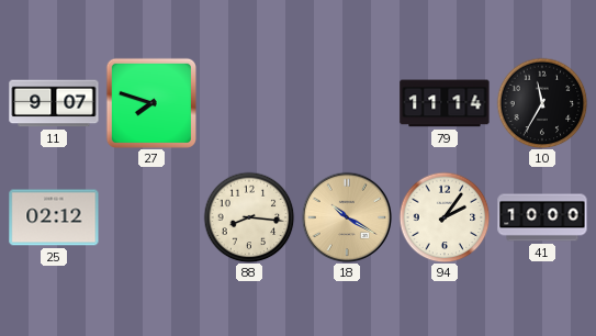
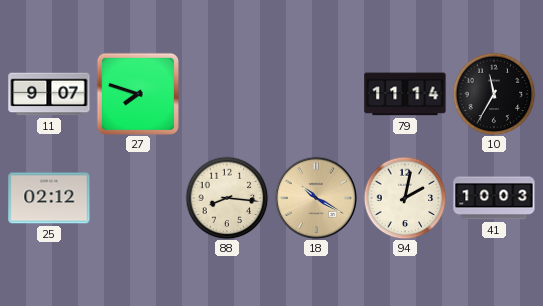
94: 2:06 -> 2:02 (405, 198)
41: 10:00 -> 10:03 (494, 198)
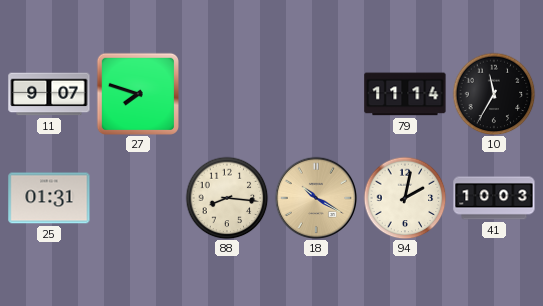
25: 02:12 -> 01:31 (49, 198)
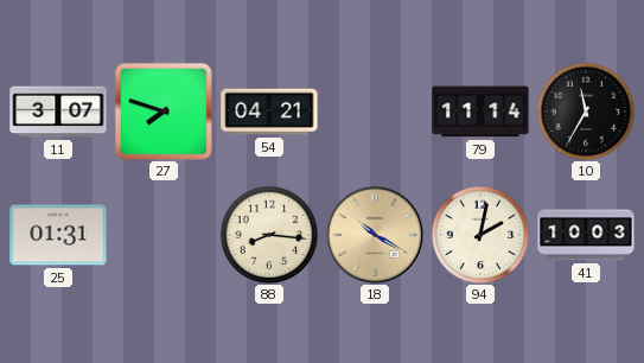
11: 9:07 -> 3:07 (58, 112)
54: none -> 04:21 (269, 112)
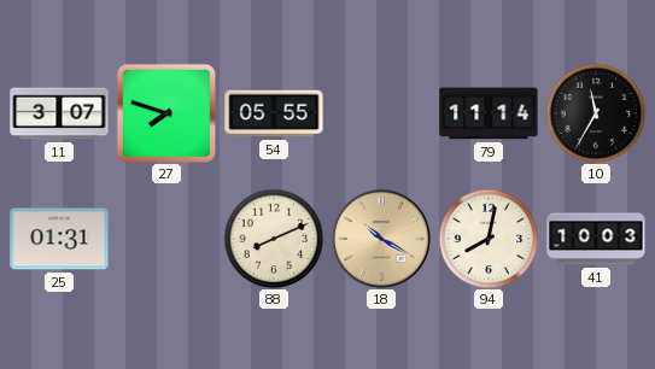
54: 04:21 -> 05:55 (274, 113)
88: 8:16 -> 8:11 (274, 239)
94: 2:02 -> 8:02 (489, 239)
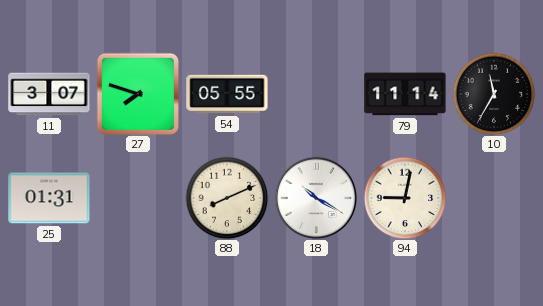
18 dial: champagne -> white (316, 198)
94: 8:02 -> 9:02 (405, 198)
41: 10:03 -> none (596, 239)
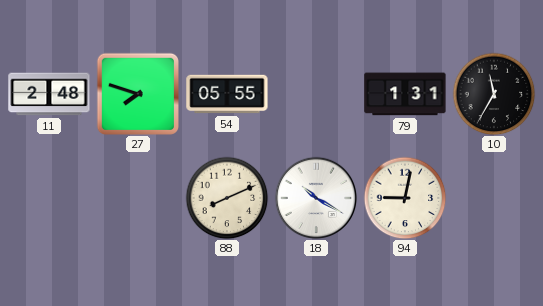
11: 3:07 -> 2:48 (49, 94)
79: 11:14 -> 1:31 (405, 94)
25: 01:31 -> none (49, 198)
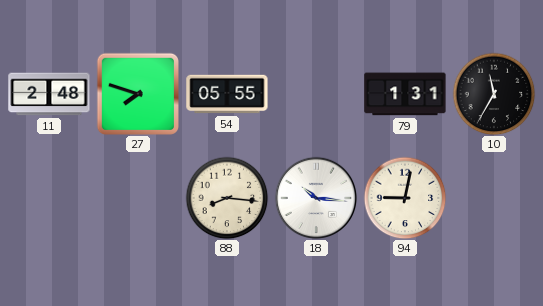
88: 8:11 -> 8:16 (227, 198)
18: 10:20 -> 10:16 (316, 198)
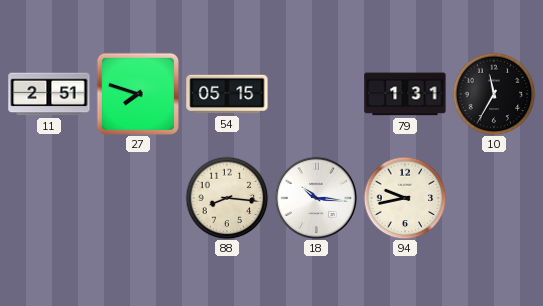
11: 2:48 -> 2:51 (49, 94)
54: 05:55 -> 05:15 (227, 94)
94: 9:02 -> 9:43 (405, 198)
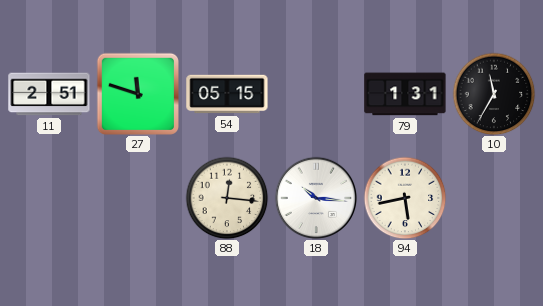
27: 7:48 -> 11:48 (138, 94)
88: 8:16 -> 12:16 (227, 198)
94: 9:43 -> 5:43 (405, 198)
